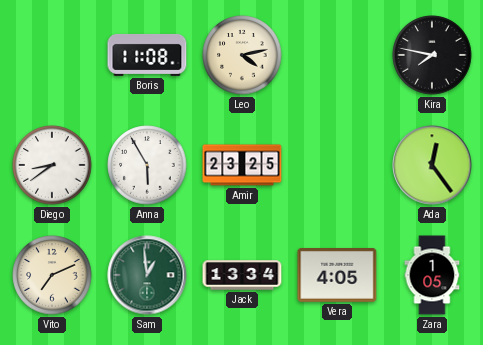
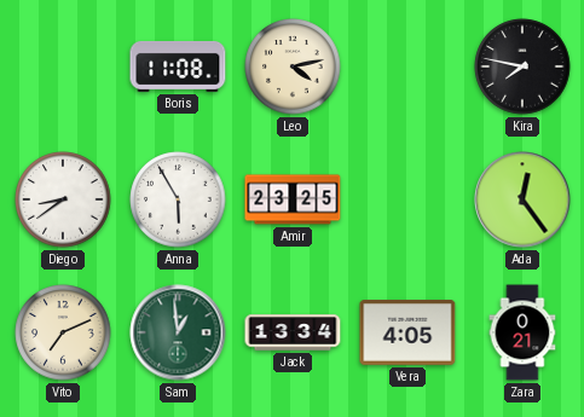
Zara: 1:05 -> 0:21 (522, 332)
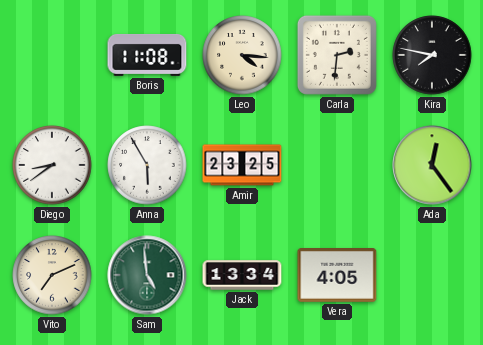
Leo: 4:13 -> 4:16 (242, 55)
Carla: none -> 2:31 (337, 55)
Sam: 12:59 -> 4:59 (147, 275)
Zara: 0:21 -> none (522, 332)
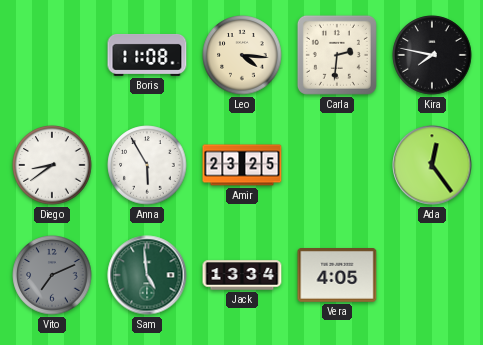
Vito dial: cream -> grey (52, 275)
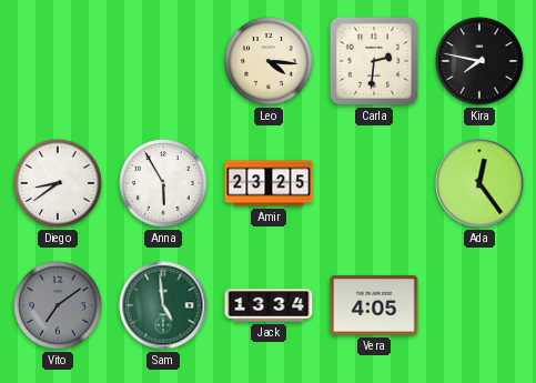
Boris: 11:08 -> none (147, 55)
Vito: 7:11 -> 7:09 (58, 305)
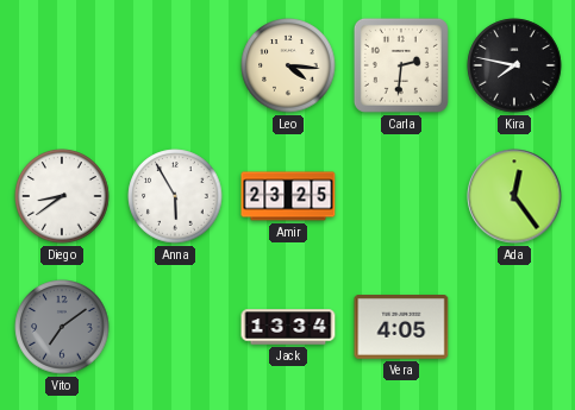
Sam: 4:59 -> none (163, 305)
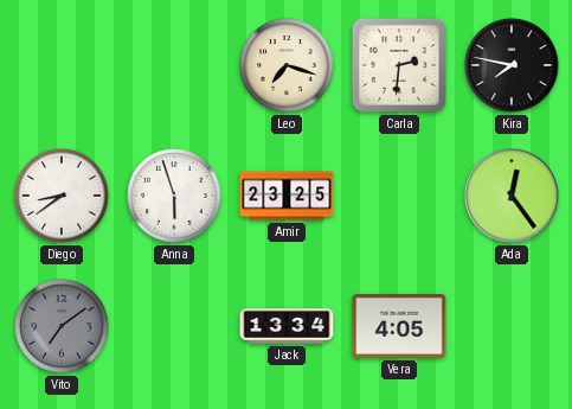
Leo: 4:16 -> 7:18 (287, 65)
Anna: 5:55 -> 5:57 (174, 196)
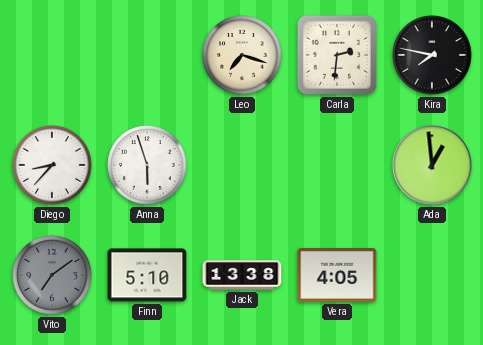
Diego: 8:39 -> 8:37 (52, 165)
Amir: 23:25 -> none (287, 196)
Ada: 12:24 -> 12:59 (432, 165)
Finn: none -> 5:10 (147, 275)
Jack: 13:34 -> 13:38 (242, 275)
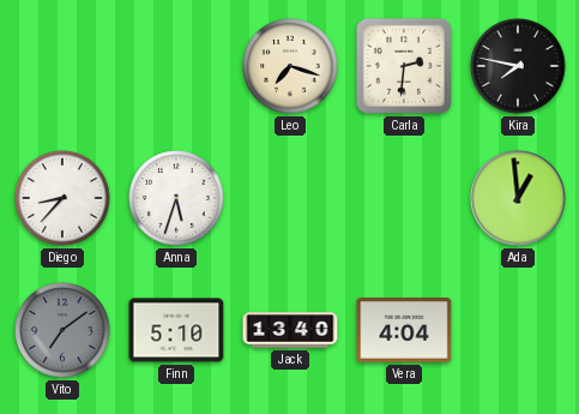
Anna: 5:57 -> 5:33 (176, 198)
Jack: 13:38 -> 13:40 (290, 330)
Vera: 4:05 -> 4:04 (404, 331)
